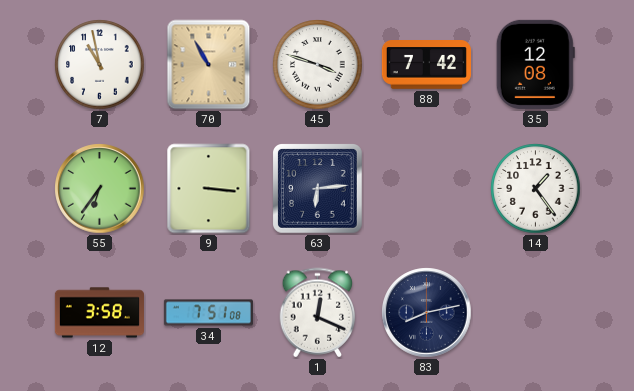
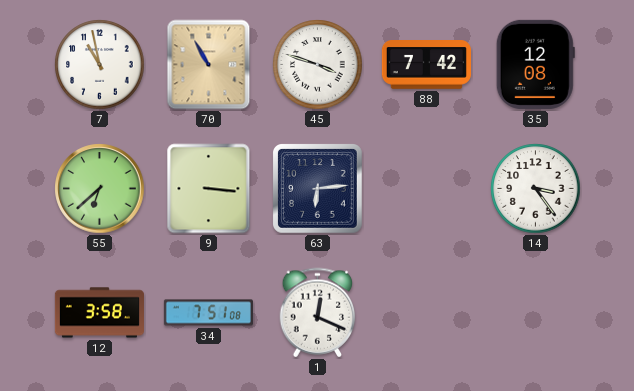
55: 6:36 -> 6:38 (100, 189)
14: 1:24 -> 3:24 (536, 189)
83: 8:13 -> none (427, 313)
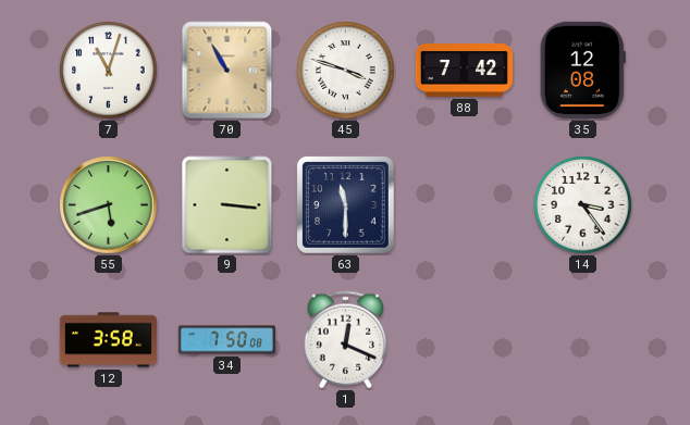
7: 10:58 -> 11:03 (109, 71)
55: 6:38 -> 5:42 (109, 205)
63: 6:14 -> 11:30 (346, 205)
34: 7:51 -> 7:50 (226, 340)
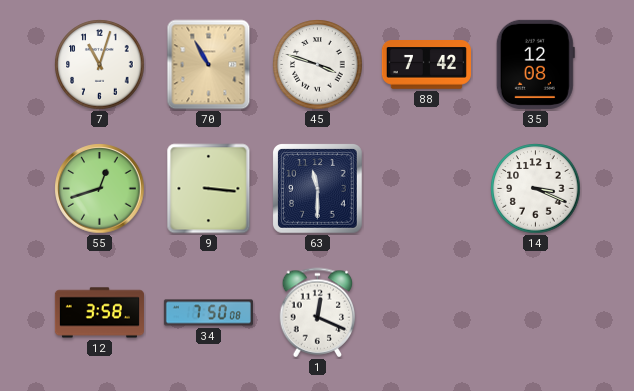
55: 5:42 -> 12:42 (100, 189)
14: 3:24 -> 3:19 (536, 189)
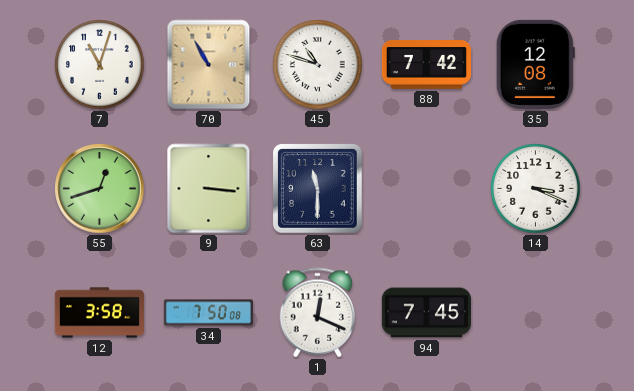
45: 3:48 -> 10:48 (318, 65)
94: none -> 7:45 (426, 313)
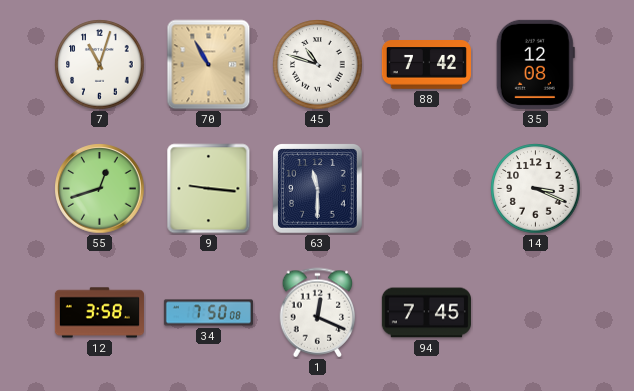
9: 3:16 -> 9:16 (209, 189)
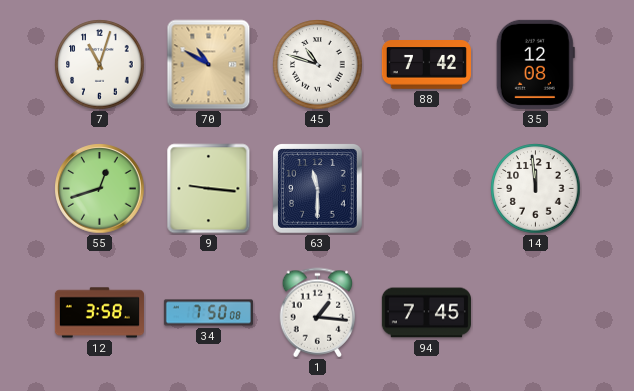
70: 10:55 -> 10:50 (209, 65)
14: 3:19 -> 11:59 (536, 189)
1: 12:19 -> 1:16 (318, 313)
